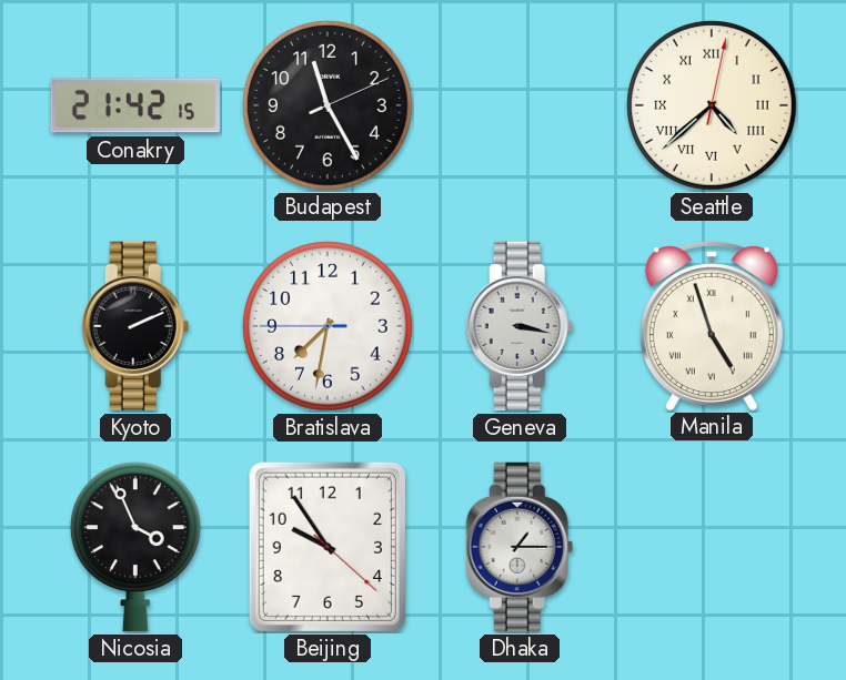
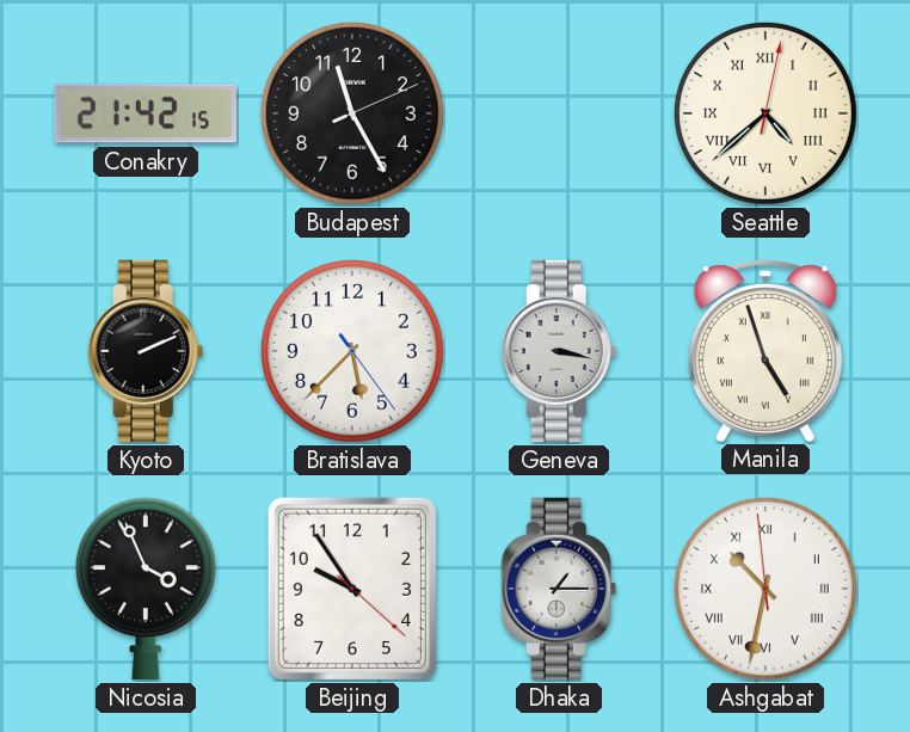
Bratislava: 7:31 -> 5:37 (352, 351)
Ashgabat: none -> 10:31 (765, 589)
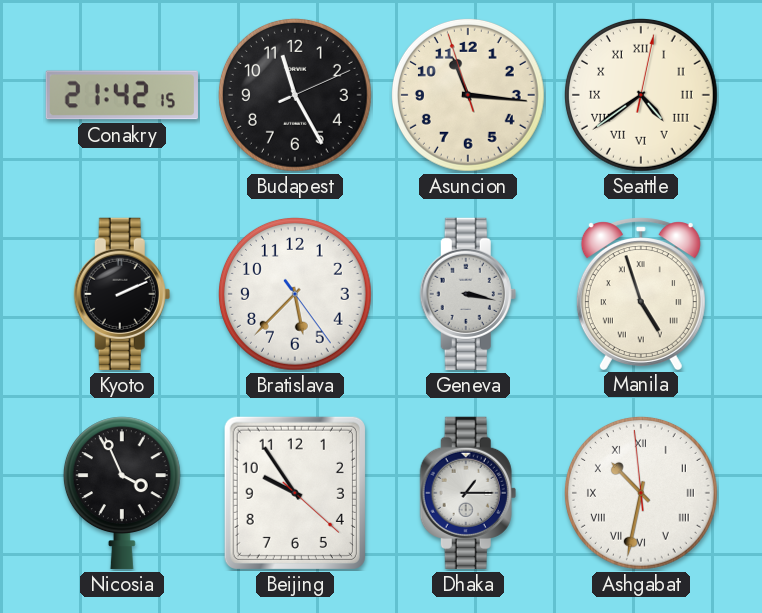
Asuncion: none -> 11:15 (468, 95)
Seattle: 4:38 -> 4:39 (641, 95)
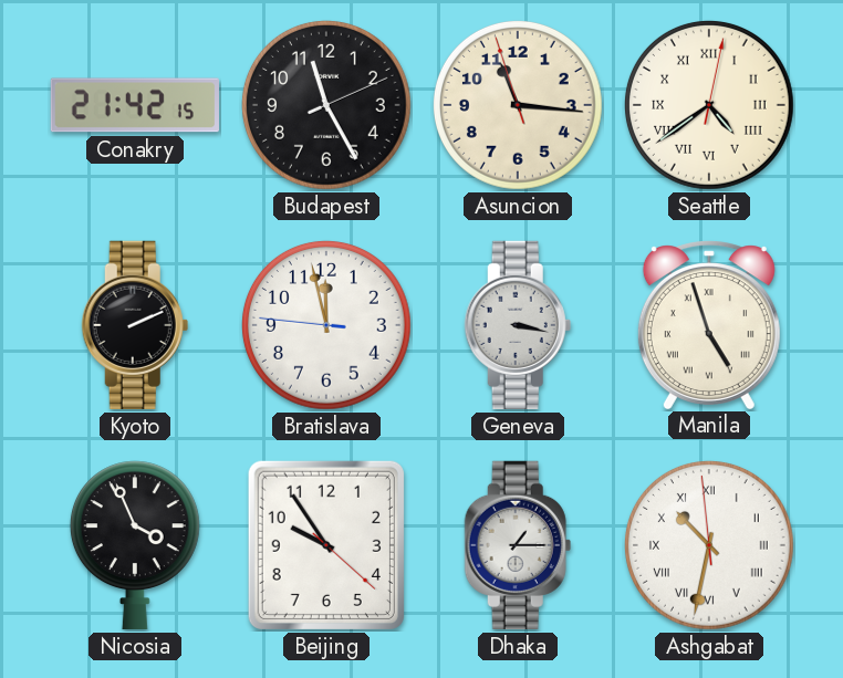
Bratislava: 5:37 -> 11:57 (326, 325)
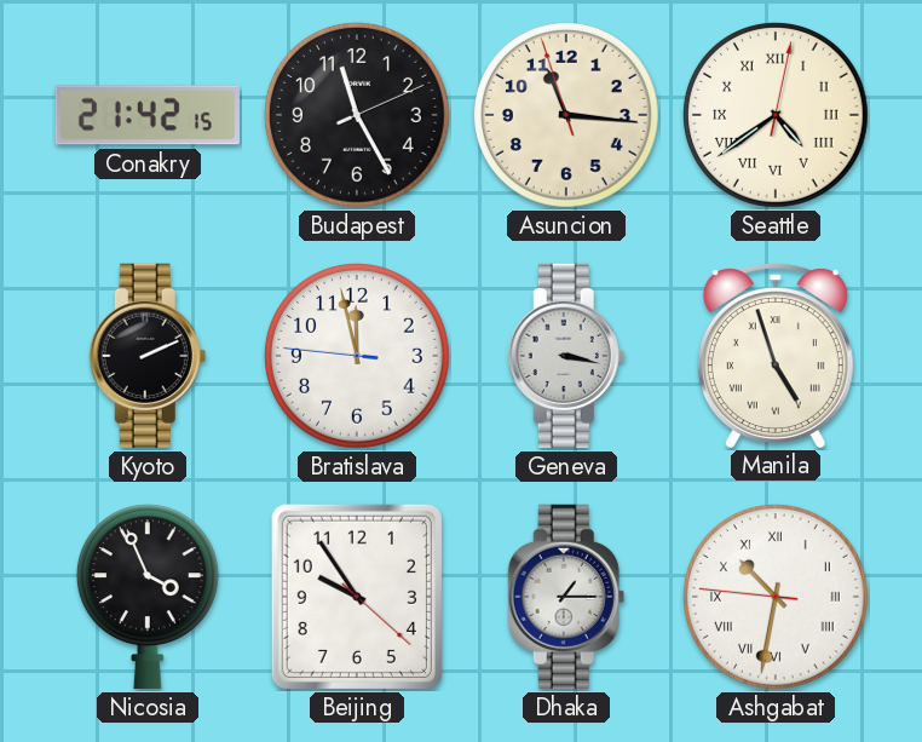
Ashgabat: 10:31:59 -> 10:31:46 (776, 597)
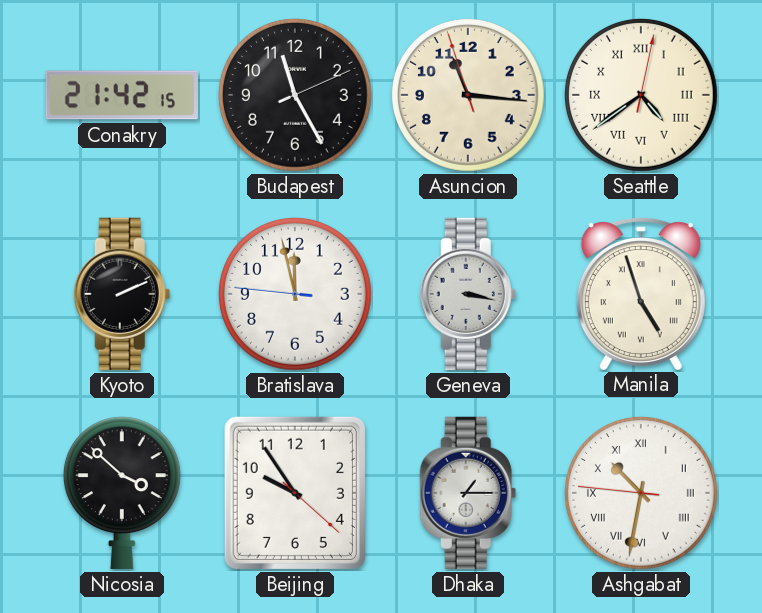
Nicosia: 3:56 -> 3:52 (122, 493)
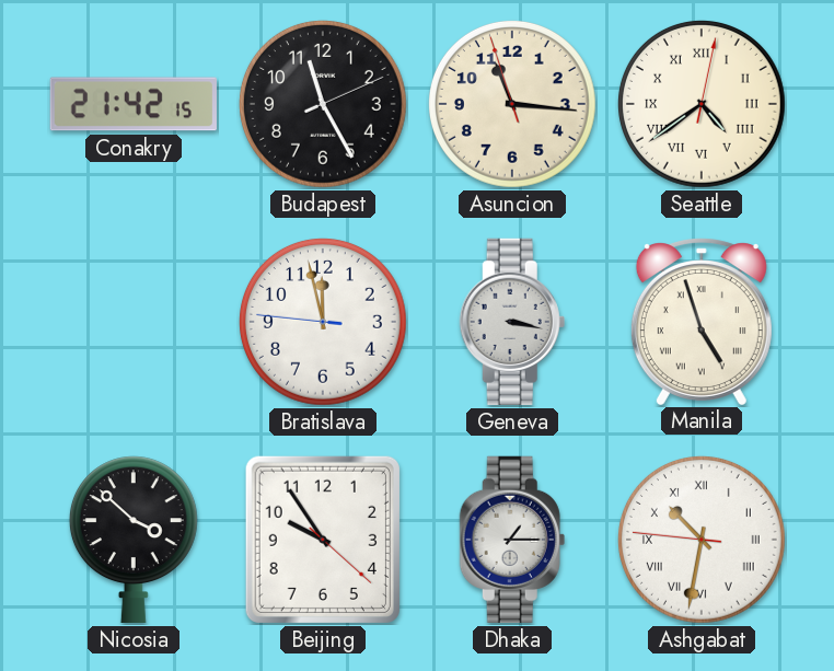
Kyoto: 2:11 -> none (122, 294)
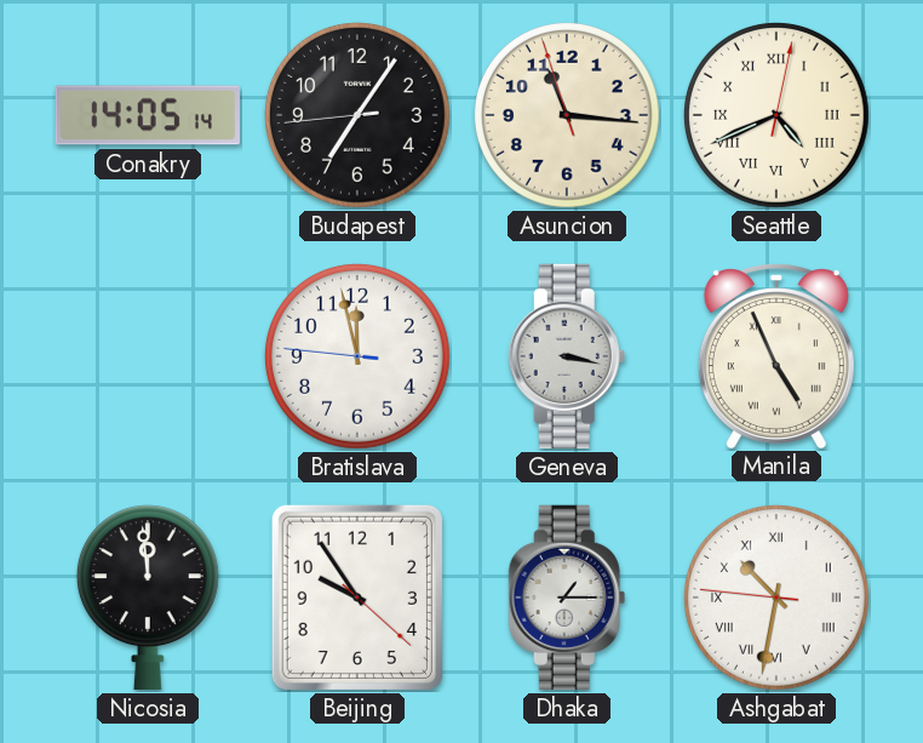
Conakry: 21:42 -> 14:05 (148, 115)
Budapest: 11:25 -> 7:05 (357, 115)
Seattle: 4:39 -> 4:41 (776, 115)
Manila: 4:57 -> 4:56 (776, 355)
Nicosia: 3:52 -> 11:59 (148, 598)
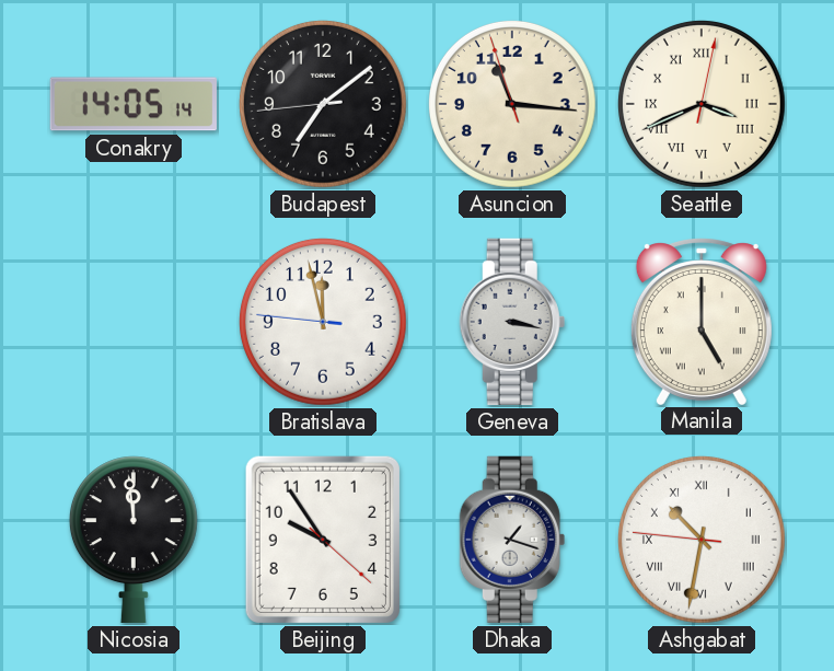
Budapest: 7:05 -> 7:08 (323, 104)
Seattle: 4:41 -> 3:41 (702, 104)
Manila: 4:56 -> 5:00 (702, 321)
Dhaka: 1:15 -> 1:18 (512, 540)
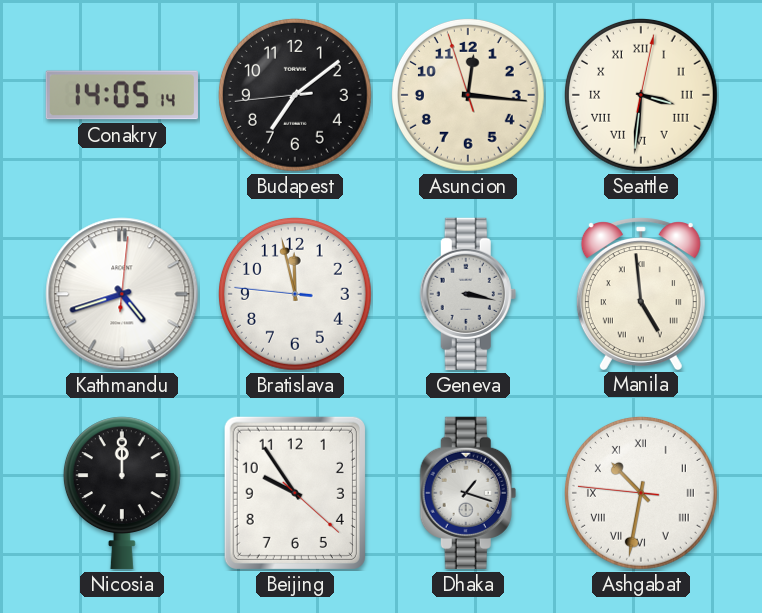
Asuncion: 11:15 -> 12:15 (468, 95)
Seattle: 3:41 -> 3:31 (641, 95)
Kathmandu: none -> 4:42 (122, 294)
Manila: 5:00 -> 4:59 (641, 293)
Nicosia: 11:59 -> 12:00 (122, 493)
